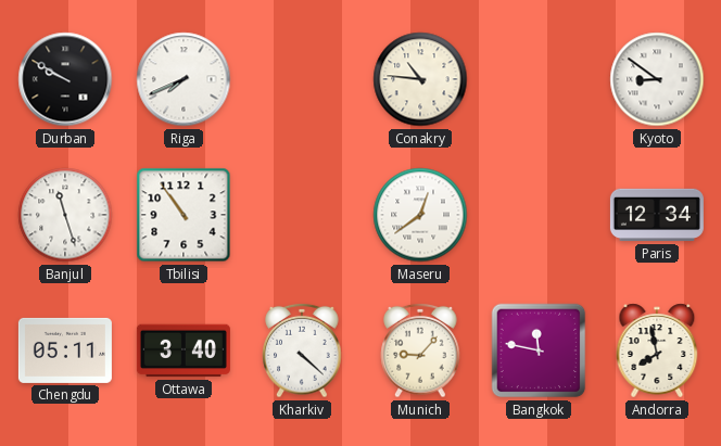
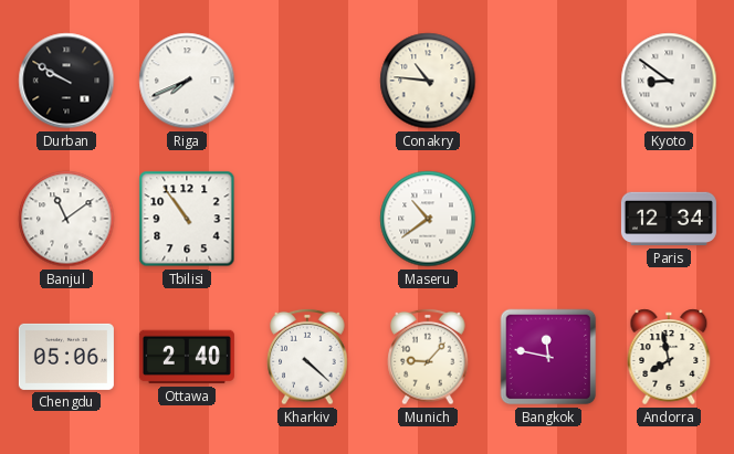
Banjul: 11:27 -> 11:09 (66, 219)
Maseru: 12:39 -> 10:39 (428, 219)
Chengdu: 05:11 -> 05:06 (66, 357)
Ottawa: 3:40 -> 2:40 (187, 357)
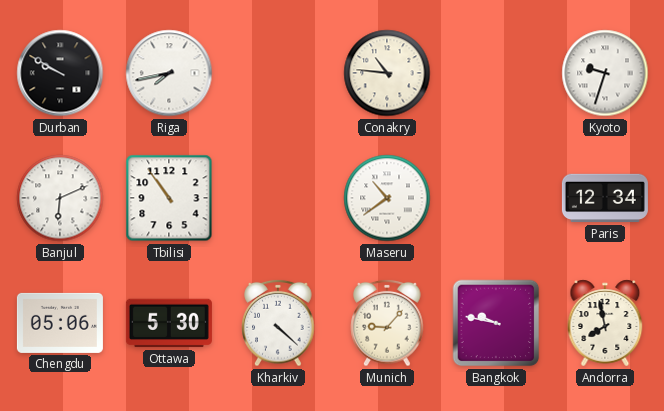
Riga: 7:41 -> 7:43 (169, 73)
Kyoto: 8:51 -> 9:33 (605, 73)
Banjul: 11:09 -> 6:11 (60, 198)
Ottawa: 2:40 -> 5:30 (169, 323)
Bangkok: 11:47 -> 9:47 (496, 323)
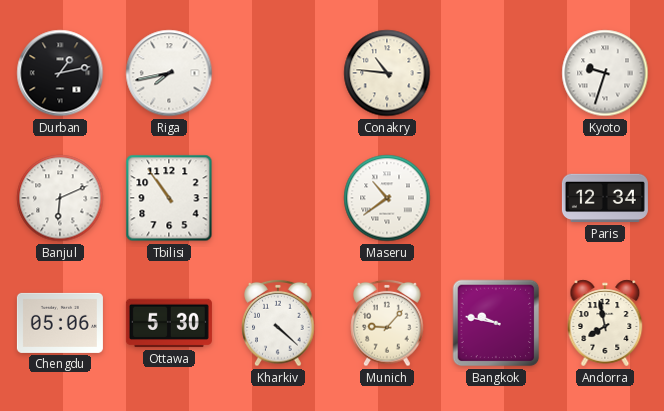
Durban: 9:50 -> 1:13 (60, 73)
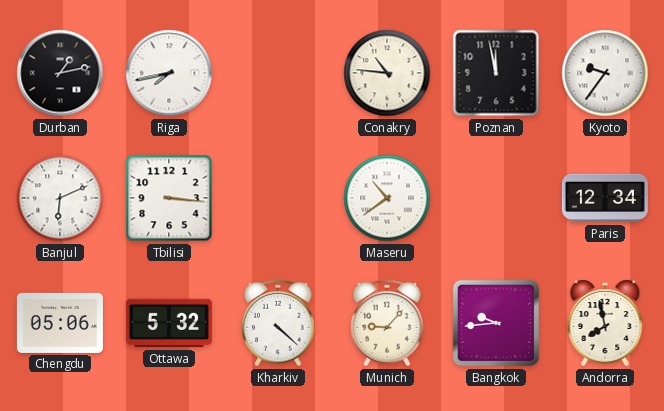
Poznan: none -> 11:58 (496, 73)
Kyoto: 9:33 -> 9:36 (605, 73)
Tbilisi: 10:54 -> 3:16 (169, 198)
Ottawa: 5:30 -> 5:32 (169, 323)
Bangkok: 9:47 -> 9:44 (496, 323)
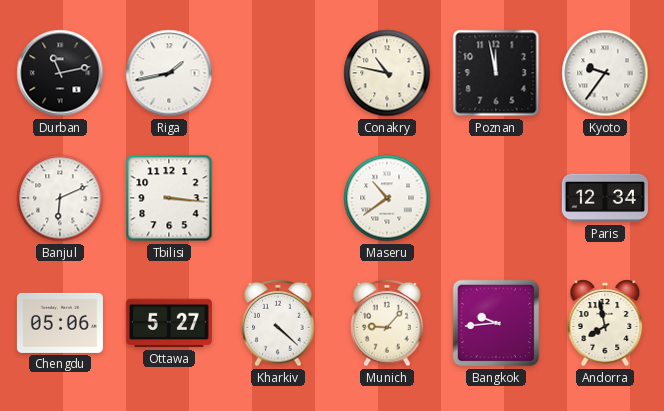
Durban: 1:13 -> 11:13 (60, 73)
Riga: 7:43 -> 1:43 (169, 73)
Conakry: 10:46 -> 10:47 (387, 73)
Ottawa: 5:32 -> 5:27 (169, 323)
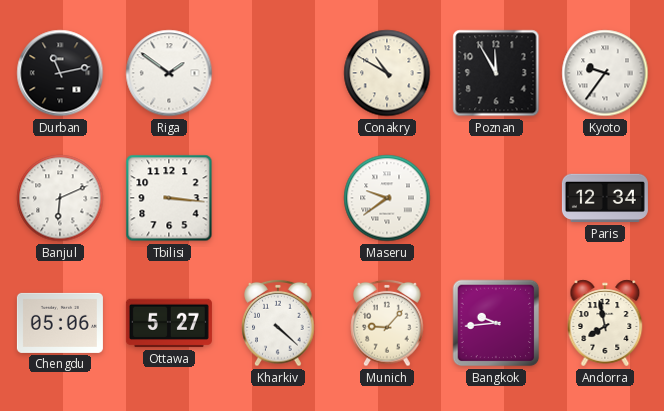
Riga: 1:43 -> 1:51 (169, 73)
Conakry: 10:47 -> 10:50 (387, 73)
Poznan: 11:58 -> 11:55 (496, 73)
Maseru: 10:39 -> 9:39 (387, 198)
